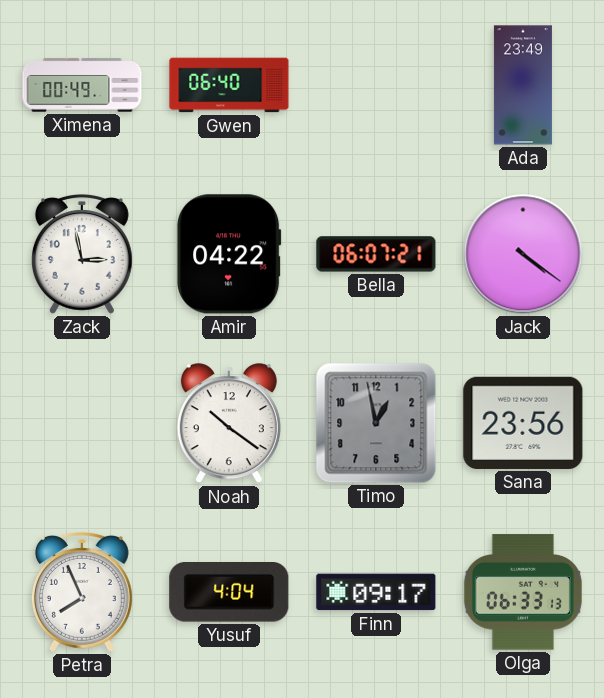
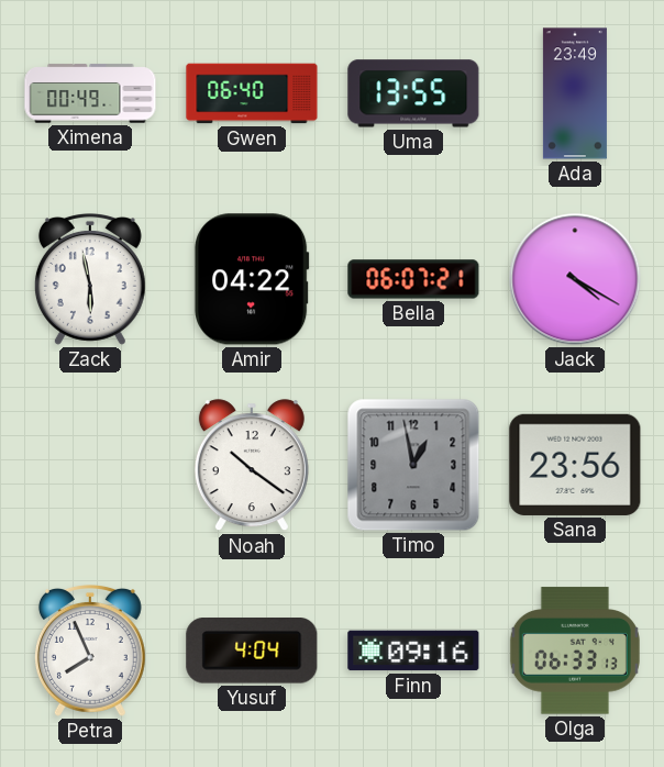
Uma: none -> 13:55 (413, 93)
Zack: 2:58 -> 5:58 (90, 280)
Jack: 4:21 -> 4:20 (575, 279)
Finn: 09:17 -> 09:16 (413, 651)
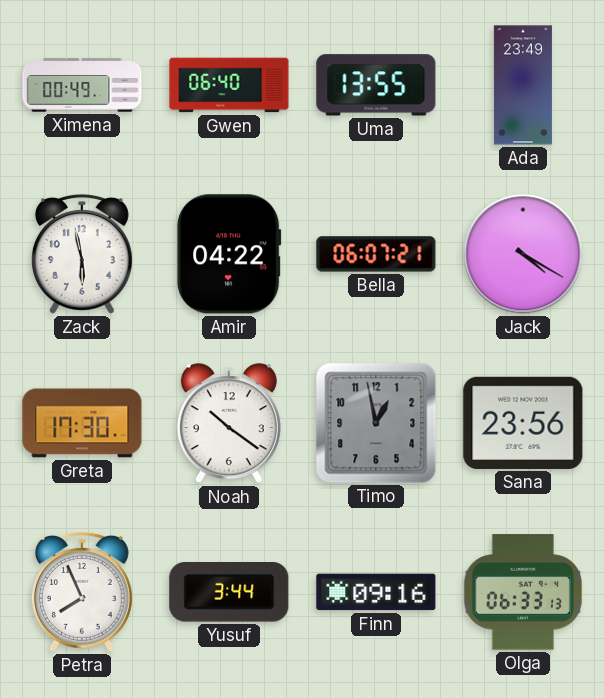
Greta: none -> 17:30 (82, 423)
Yusuf: 4:04 -> 3:44 (229, 592)
